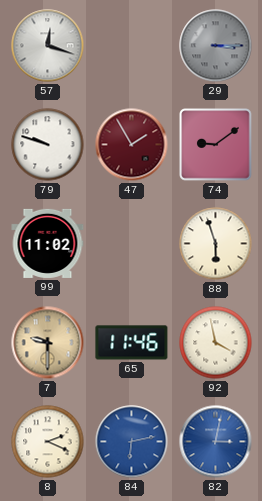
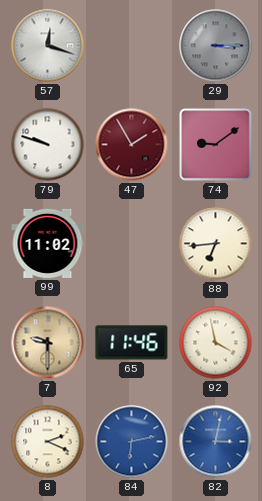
88: 5:57 -> 6:44 (216, 244)
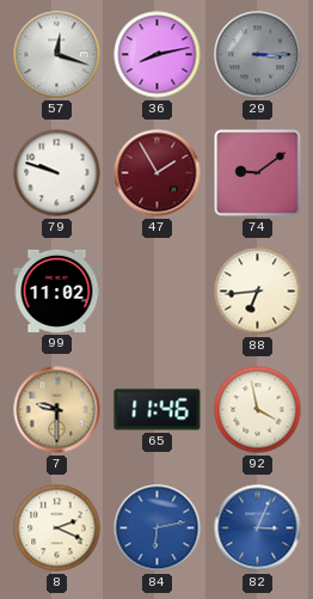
36: none -> 8:13 (158, 55)
82: 3:02 -> 3:04 (258, 528)
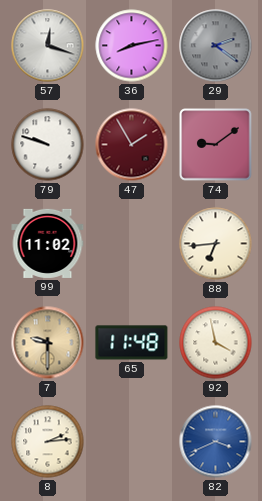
29: 3:15 -> 2:21 (216, 46)
65: 11:46 -> 11:48 (132, 343)
8: 2:19 -> 2:14 (48, 442)
84: 6:13 -> none (158, 528)
82: 3:04 -> 3:41 (216, 442)
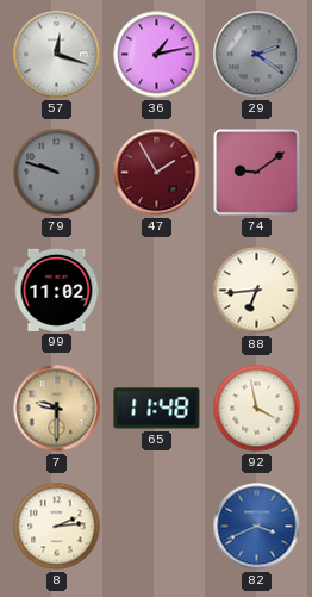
36: 8:13 -> 1:13 (157, 55)
79 dial: white -> grey (57, 173)
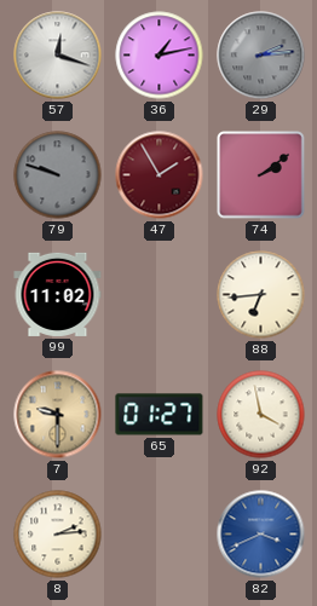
29: 2:21 -> 2:14 (261, 56)
74: 9:09 -> 2:09 (261, 175)
65: 11:48 -> 01:27 (160, 415)
